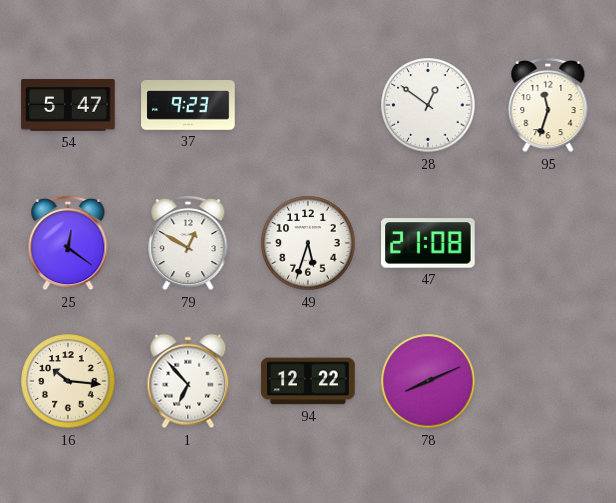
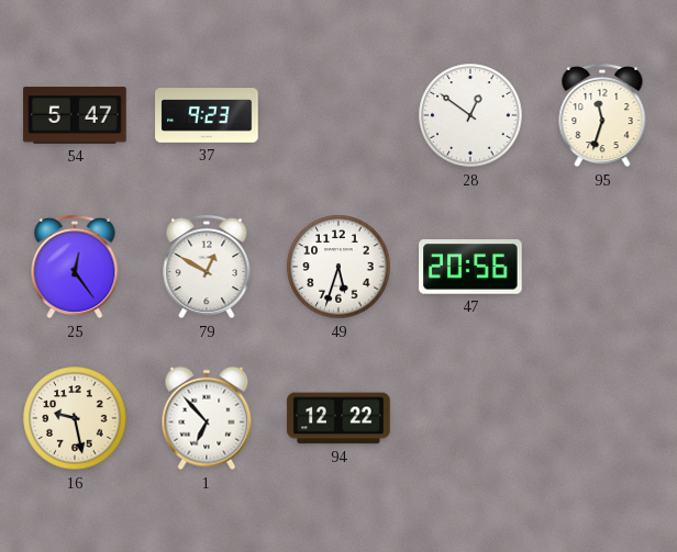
25: 12:21 -> 12:24 (75, 267)
47: 21:08 -> 20:56 (470, 267)
16: 10:16 -> 9:28 (75, 418)
78: 8:11 -> none (428, 381)
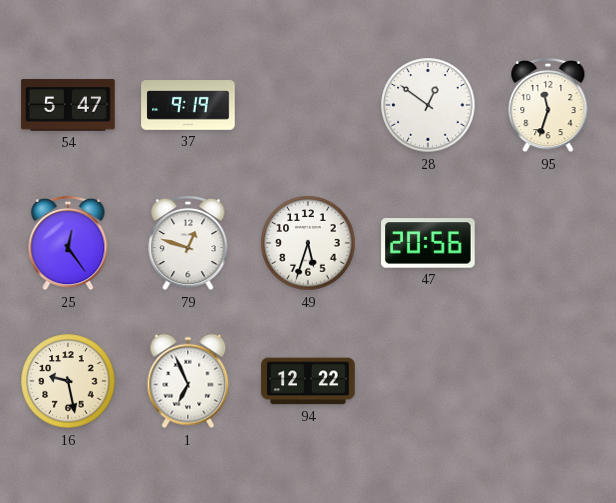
37: 9:23 -> 9:19 (188, 105)
79: 12:50 -> 12:48 (188, 243)
1: 6:53 -> 6:56 (188, 381)
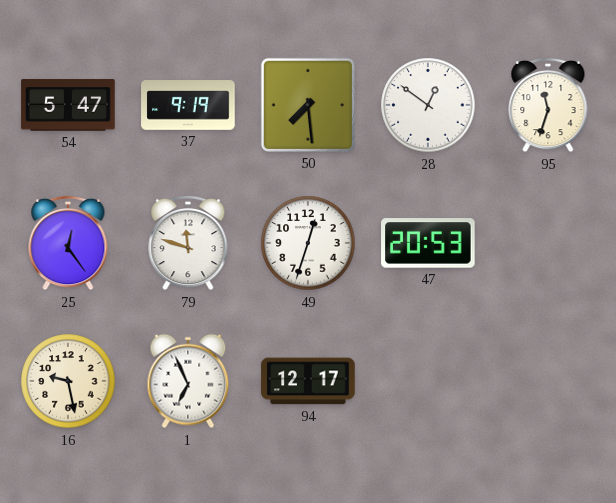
50: none -> 7:29 (308, 105)
79: 12:48 -> 11:48 (188, 243)
49: 5:33 -> 12:33 (308, 243)
47: 20:56 -> 20:53 (428, 243)
94: 12:22 -> 12:17 (308, 381)
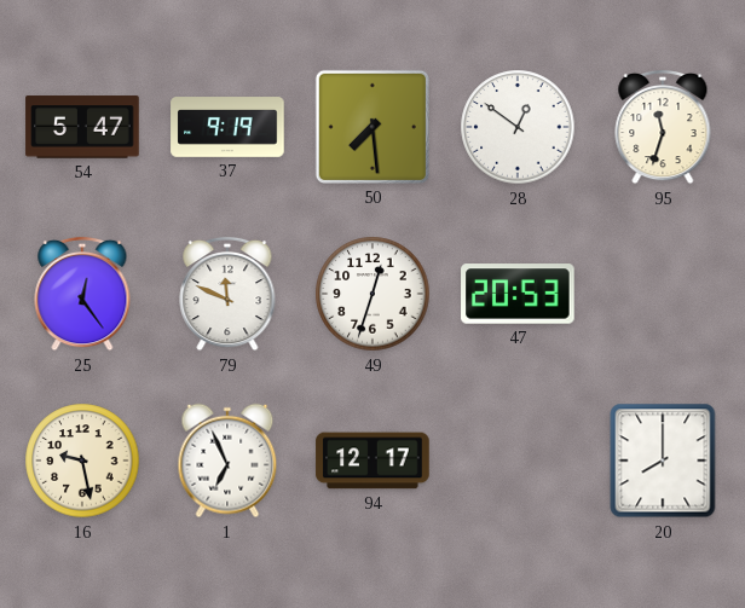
79: 11:48 -> 11:49 (227, 294)
20: none -> 8:00 (663, 461)
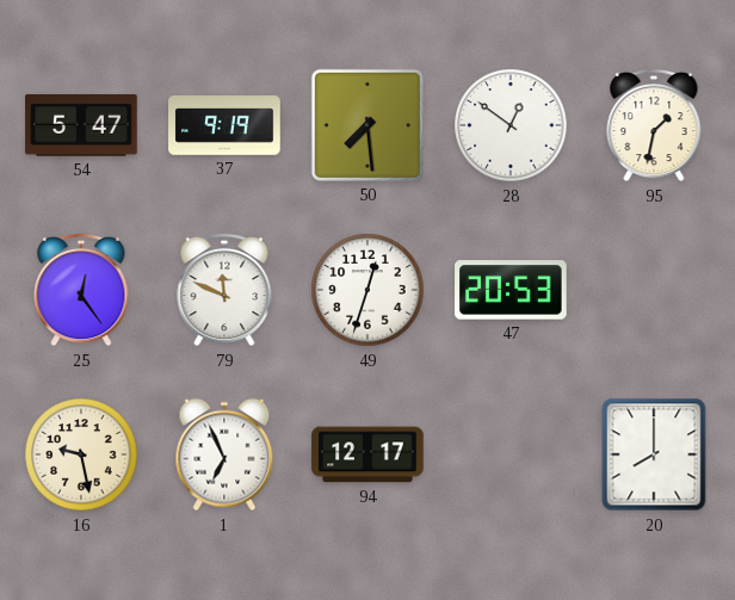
95: 11:33 -> 1:32 (654, 125)
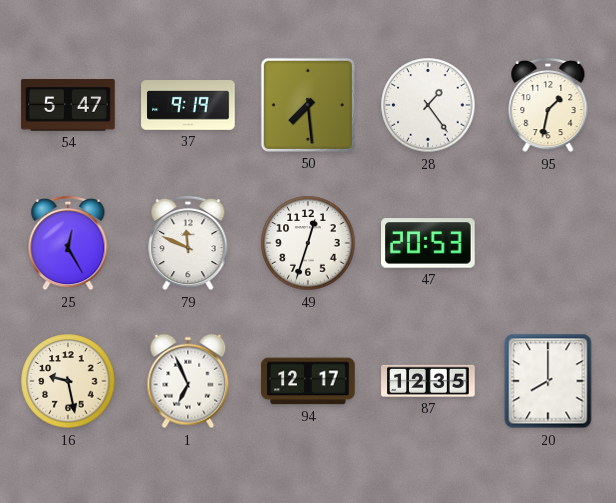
28: 12:51 -> 1:24 (428, 105)
25: 12:24 -> 12:25 (68, 243)
87: none -> 12:35 (428, 381)
